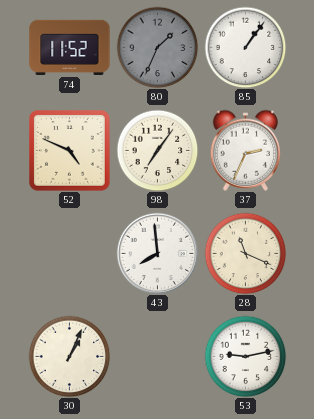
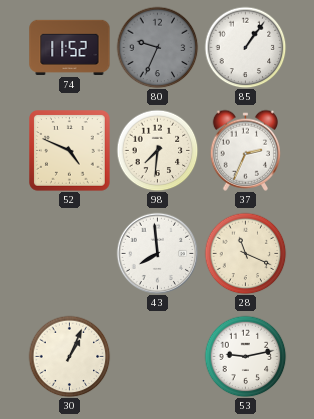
80: 1:34 -> 9:34 (157, 47)
98: 7:06 -> 7:31 (157, 150)
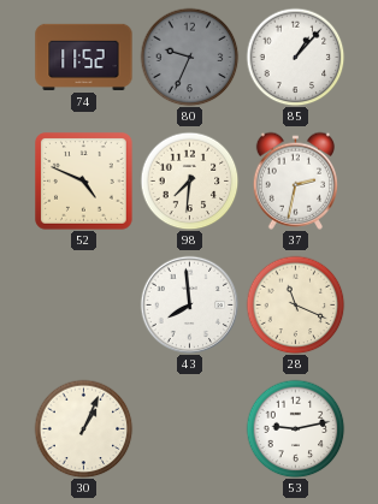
85: 1:06 -> 1:07 (295, 57)
37: 2:34 -> 2:32 (295, 180)
